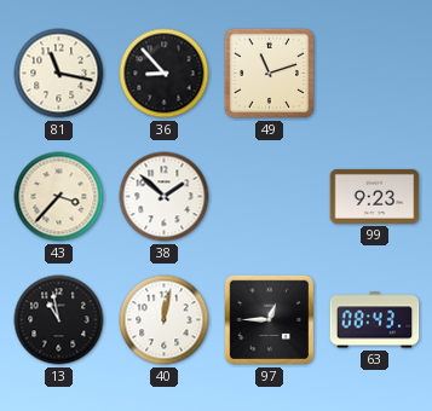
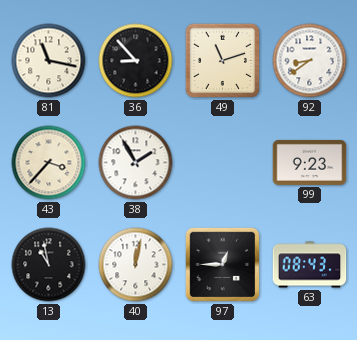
92: none -> 8:39 (310, 61)
38: 1:52 -> 1:55 (136, 163)
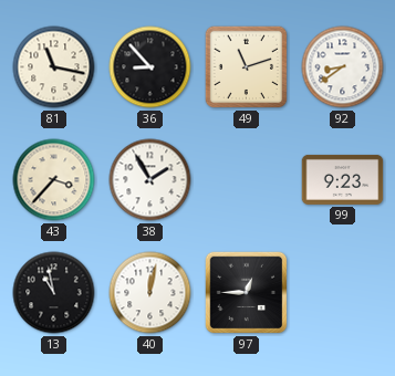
63: 08:43 -> none (310, 265)
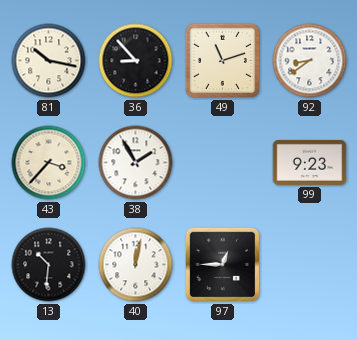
81: 11:17 -> 10:17 (49, 61)
13: 10:58 -> 10:31 (49, 265)
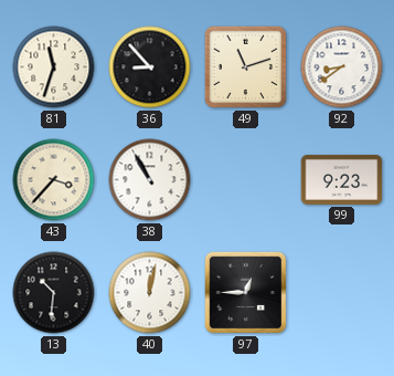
81: 10:17 -> 11:33 (54, 67)
38: 1:55 -> 10:55 (150, 180)
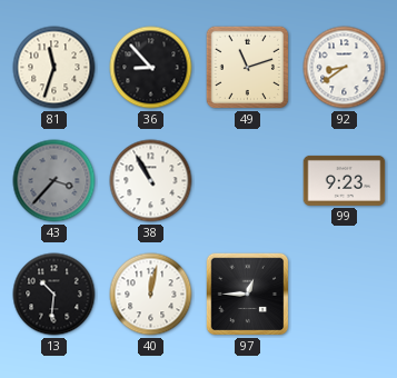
43 dial: cream -> grey (54, 181)
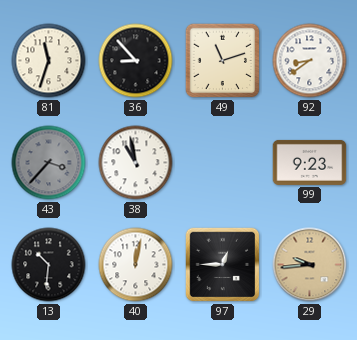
38: 10:55 -> 10:58 (136, 163)
29: none -> 9:44 (310, 265)
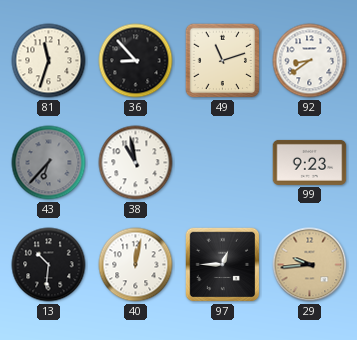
43: 3:37 -> 6:37 (49, 163)
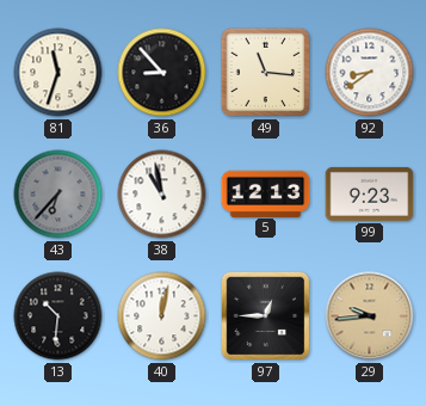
49: 11:12 -> 11:16 (266, 73)
5: none -> 12:13 (266, 193)
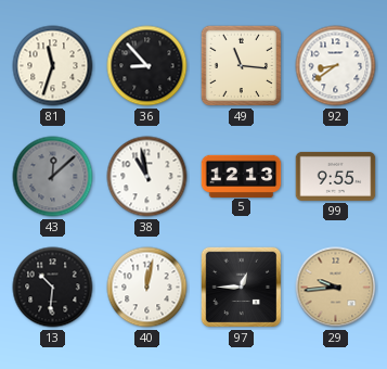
43: 6:37 -> 12:08 (53, 177)
99: 9:23 -> 9:55 (336, 176)
